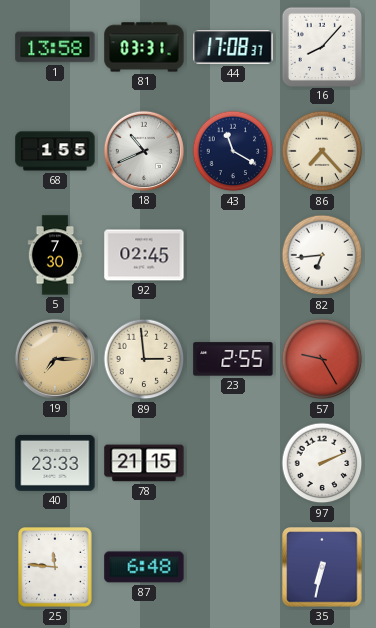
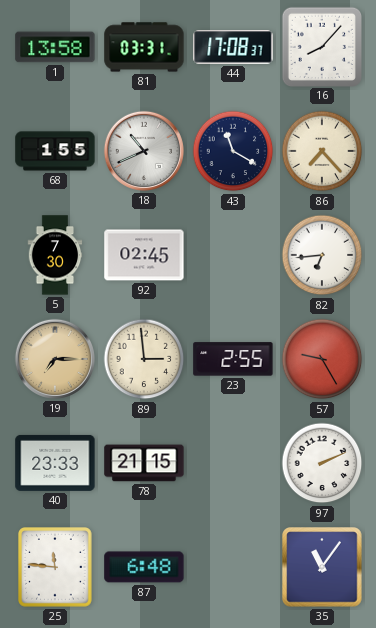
35: 6:32 -> 11:06 (322, 567)
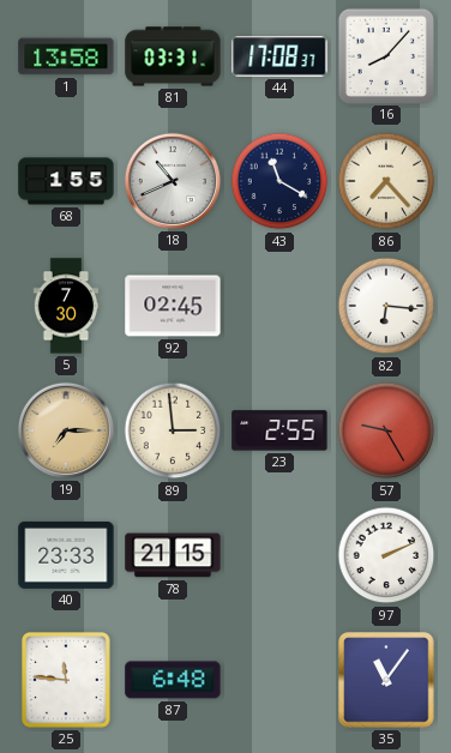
82: 6:44 -> 6:16 (386, 306)
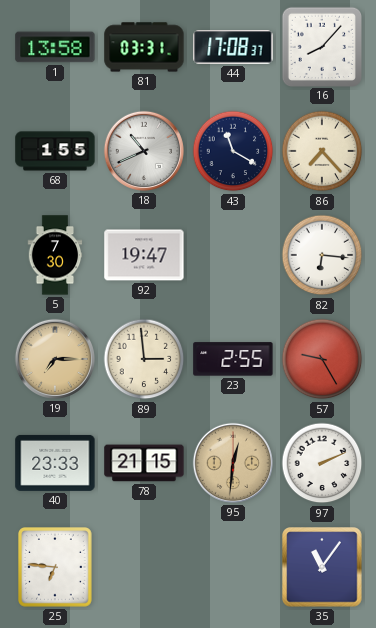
92: 02:45 -> 19:47 (144, 255)
95: none -> 12:31 (233, 463)
25: 11:46 -> 6:46 (56, 568)
87: 6:48 -> none (173, 680)
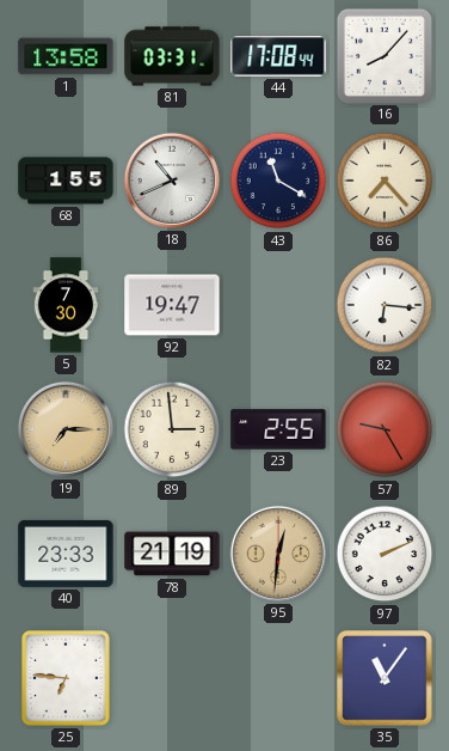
44: 17:08:37 -> 17:08:44 (278, 56)
78: 21:15 -> 21:19 (172, 554)
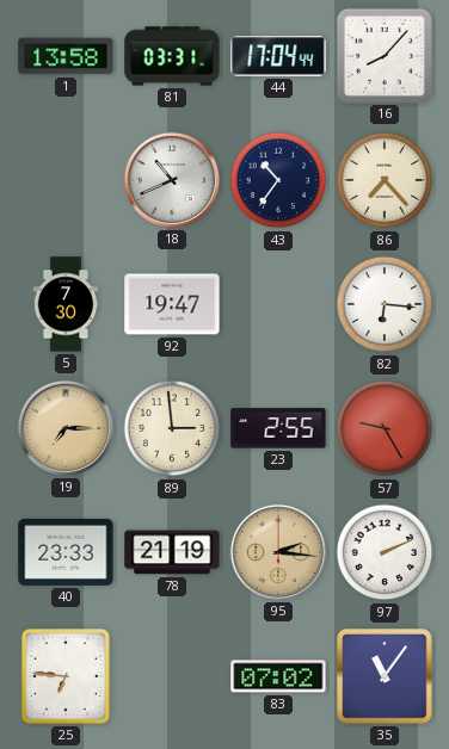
44: 17:08 -> 17:04 (278, 56)
68: 1:55 -> none (66, 181)
43: 11:20 -> 10:36 (278, 180)
95: 12:31 -> 2:16 (278, 552)
83: none -> 07:02 (278, 676)
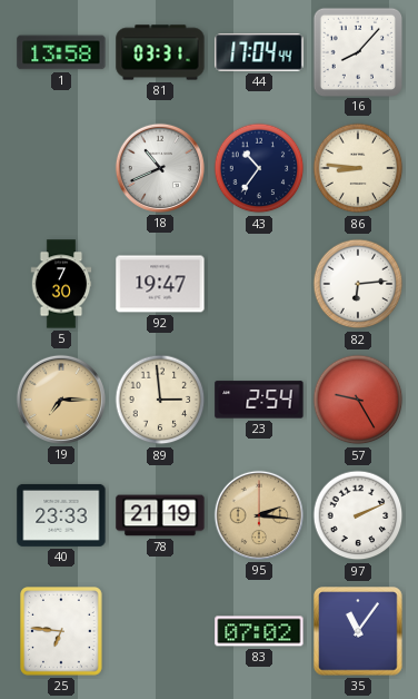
86: 7:23 -> 8:46 (358, 168)
82: 6:16 -> 6:14 (358, 284)
23: 2:55 -> 2:54 (259, 400)
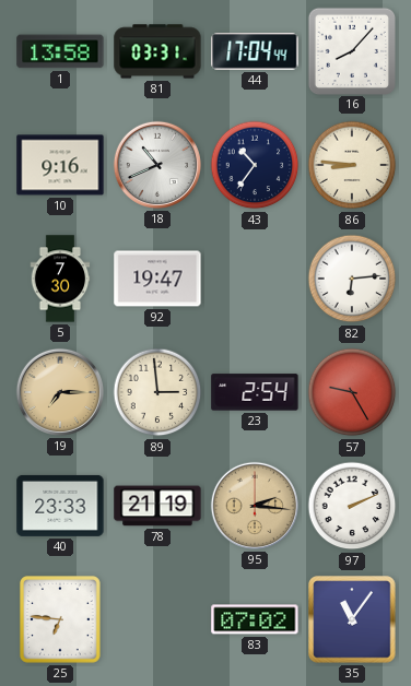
10: none -> 9:16 (60, 165)
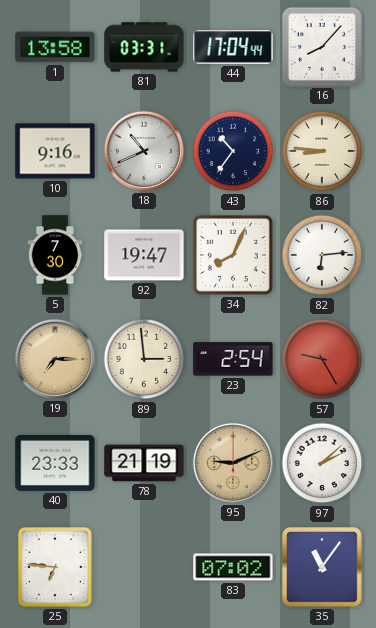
34: none -> 8:04 (233, 255)
95: 2:16 -> 9:11 (233, 463)
97: 2:11 -> 2:08 (322, 463)
